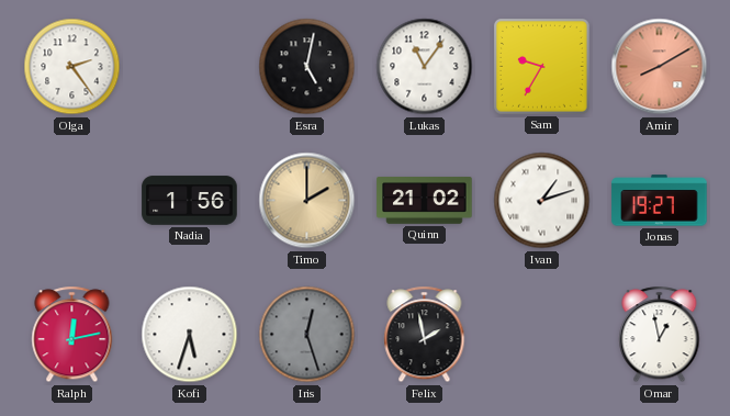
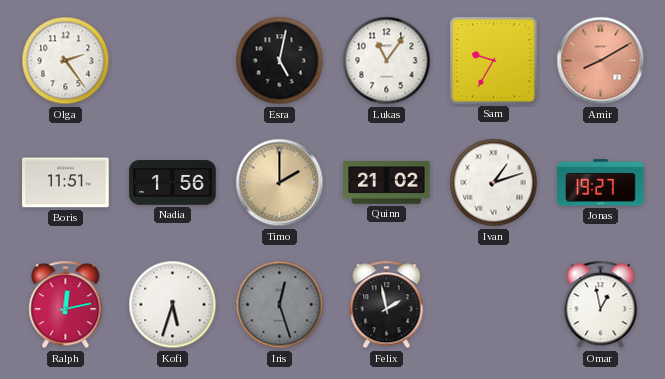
Boris: none -> 11:51 (66, 183)
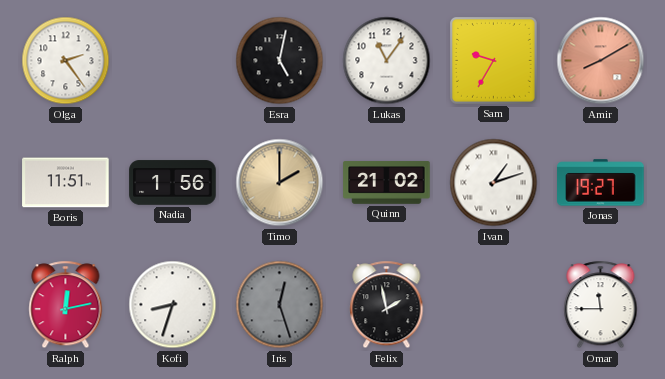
Kofi: 5:33 -> 8:33 (173, 305)
Omar: 12:58 -> 11:45 (601, 305)
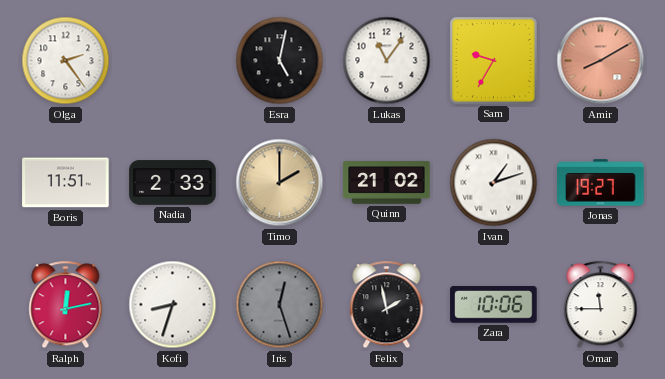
Nadia: 1:56 -> 2:33 (173, 183)
Zara: none -> 10:06 (494, 305)
